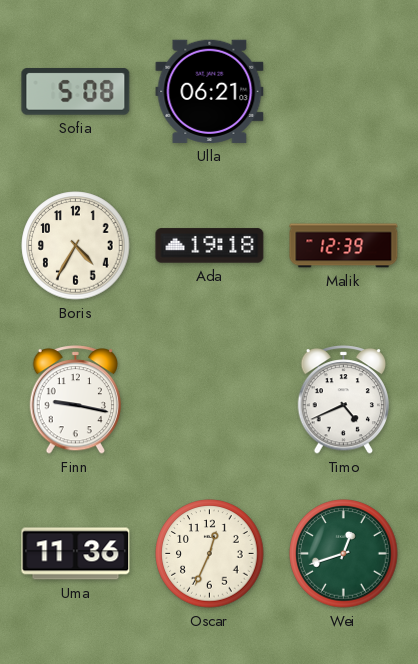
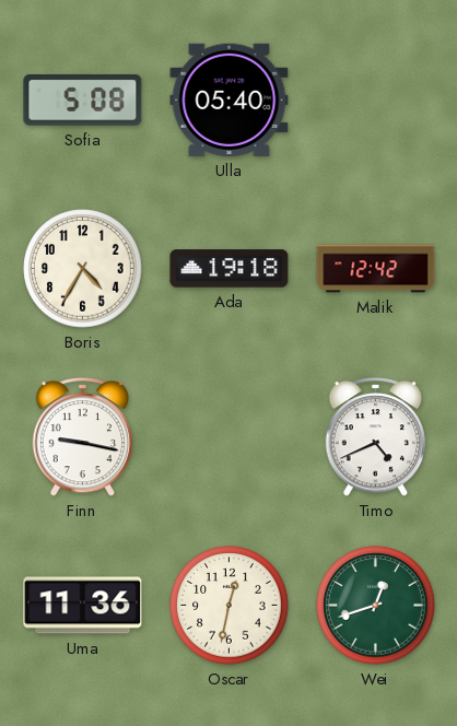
Ulla: 06:21 -> 05:40 (230, 99)
Malik: 12:39 -> 12:42 (376, 269)
Oscar: 12:34 -> 12:32 (230, 606)
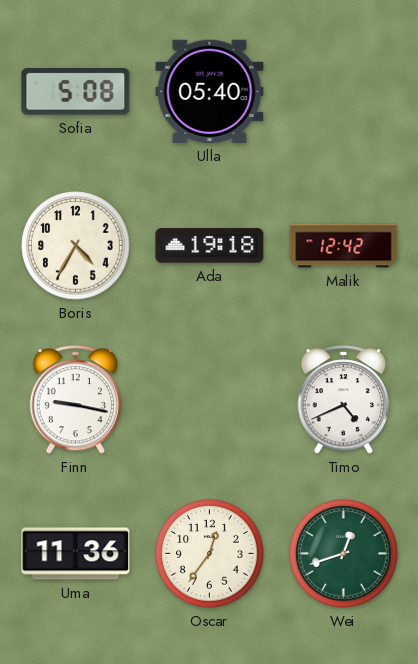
Oscar: 12:32 -> 12:36 (210, 554)
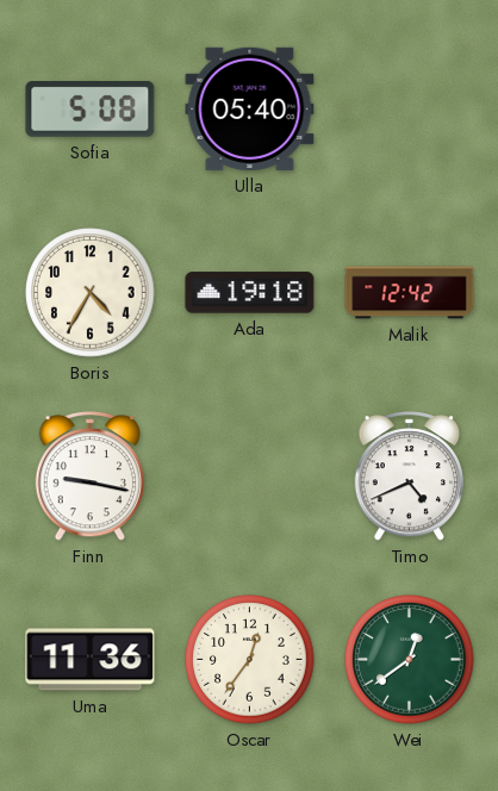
Wei: 12:42 -> 12:39 (410, 660)
